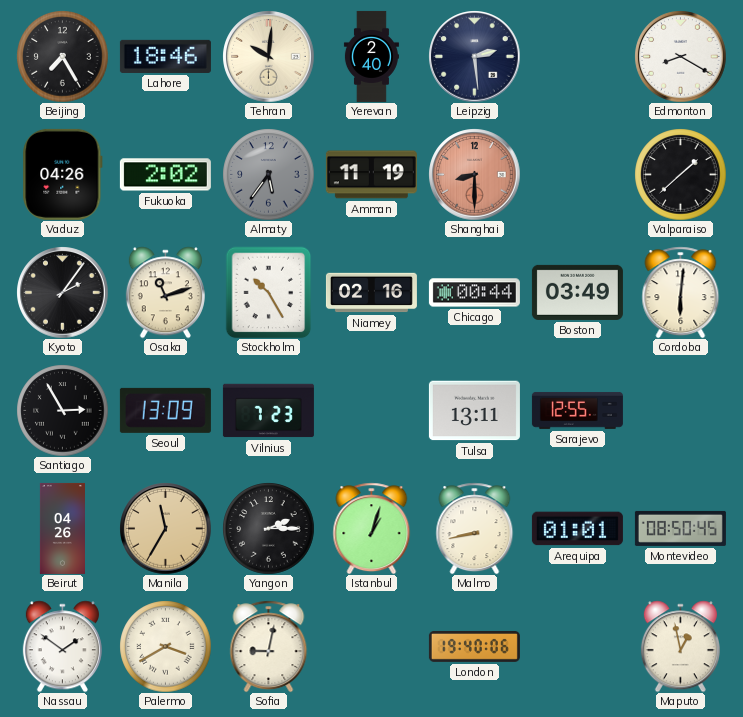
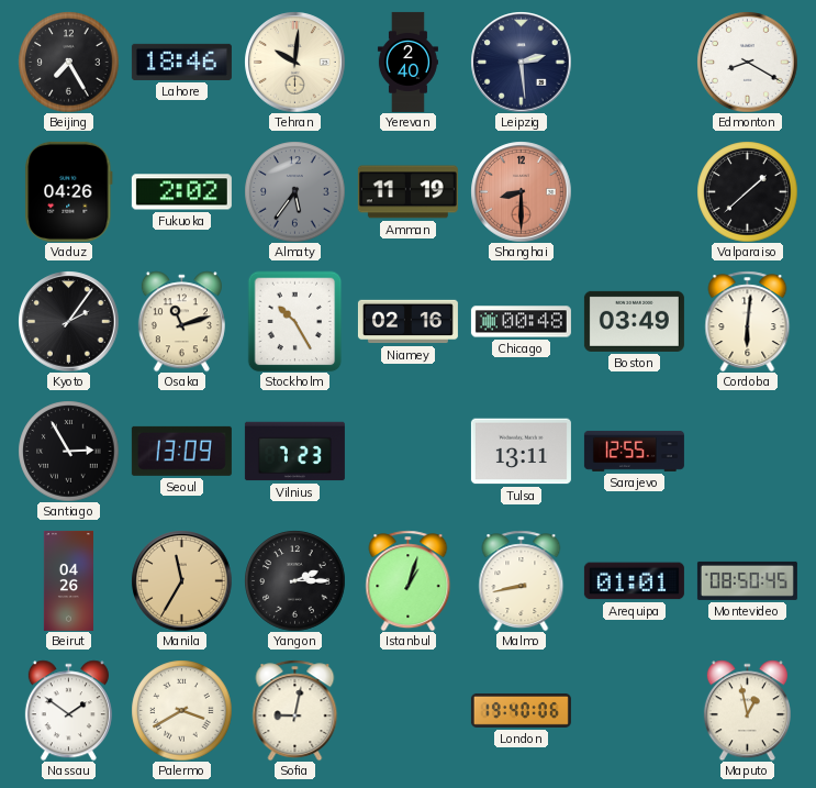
Chicago: 00:44 -> 00:48 (521, 322)
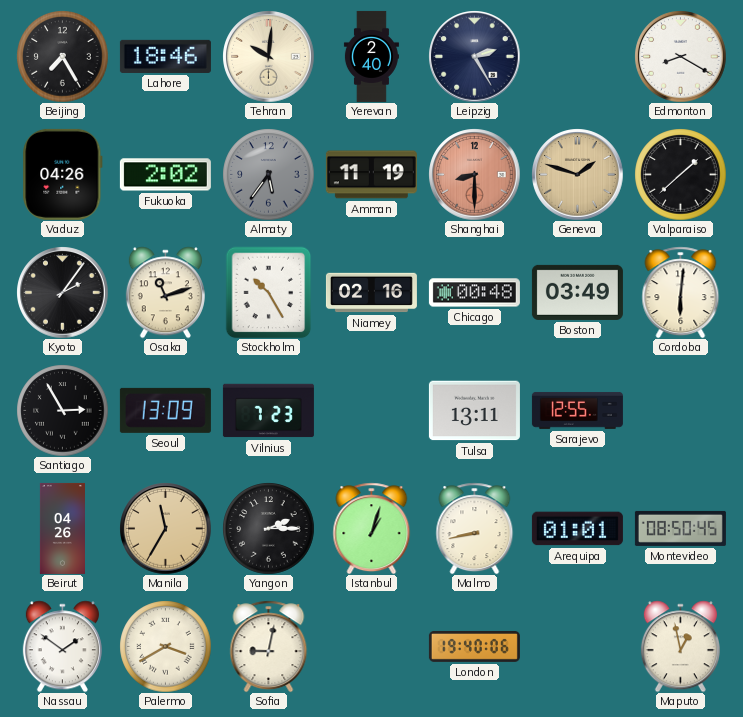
Leipzig: 2:29 -> 2:25 (474, 56)
Geneva: none -> 1:48 (577, 174)
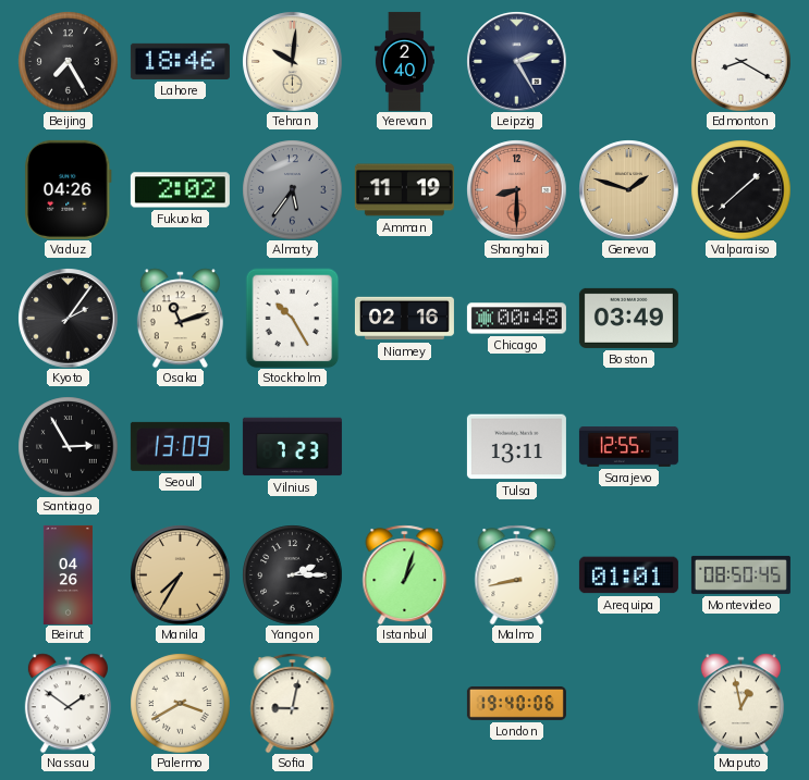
Cordoba: 6:01 -> none (681, 292)
Manila: 11:35 -> 7:35 (180, 574)
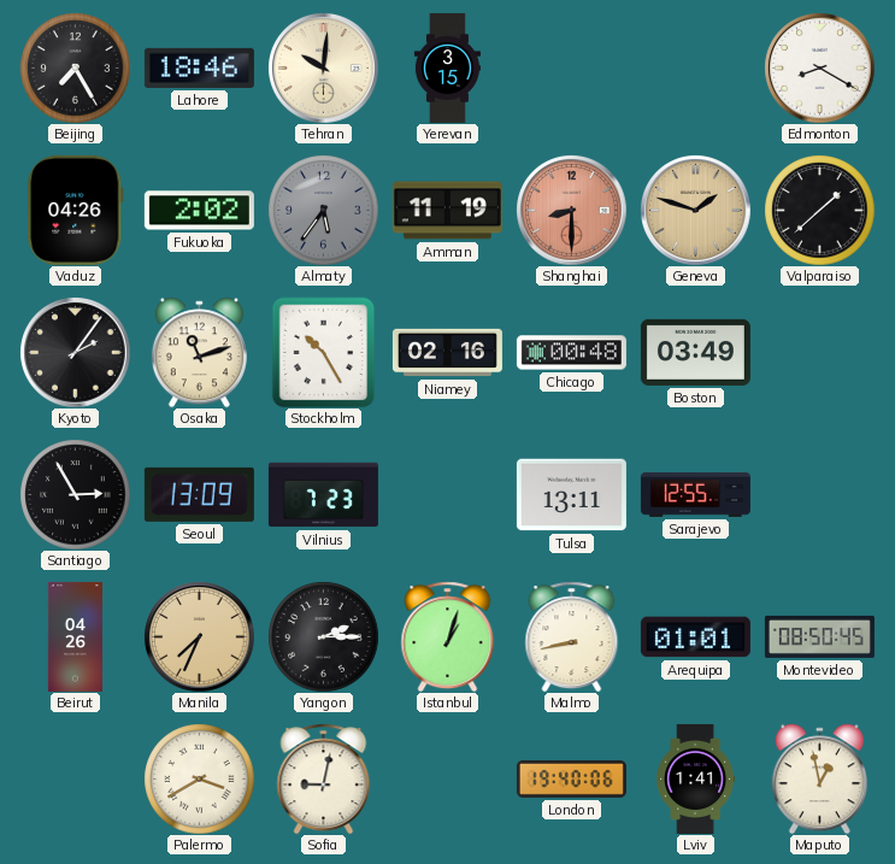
Yerevan: 2:40 -> 3:15 (447, 67)
Leipzig: 2:25 -> none (516, 61)
Manila: 7:35 -> 7:34 (199, 636)
Nassau: 1:51 -> none (68, 703)
Lviv: none -> 1:41 (696, 778)
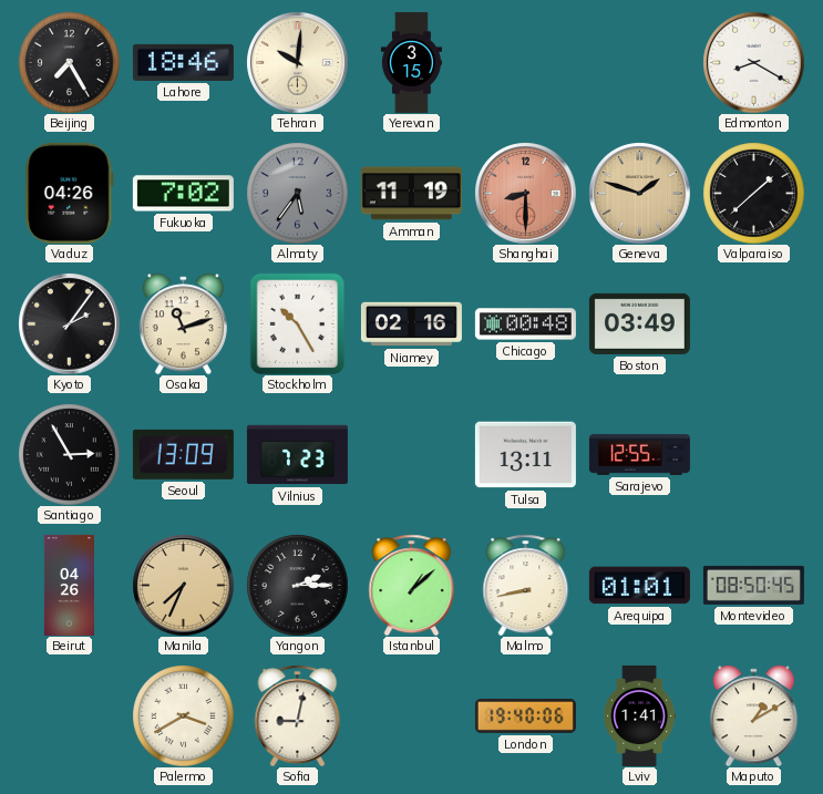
Fukuoka: 2:02 -> 7:02 (183, 194)
Istanbul: 1:03 -> 1:08 (412, 585)
Maputo: 12:58 -> 1:10 (753, 715)
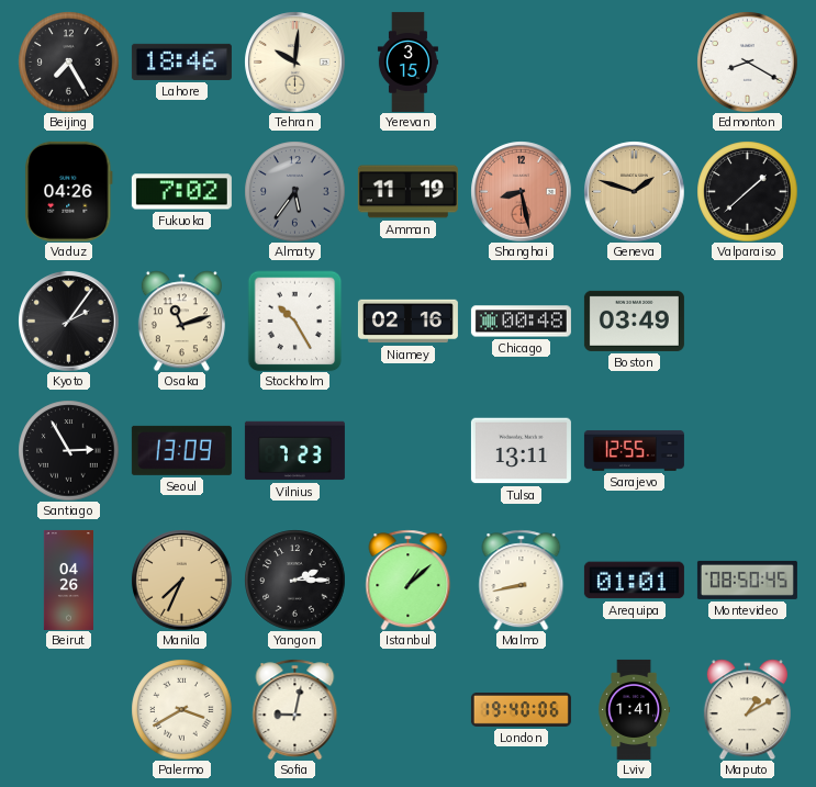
Shanghai: 8:30 -> 8:28 (521, 191)
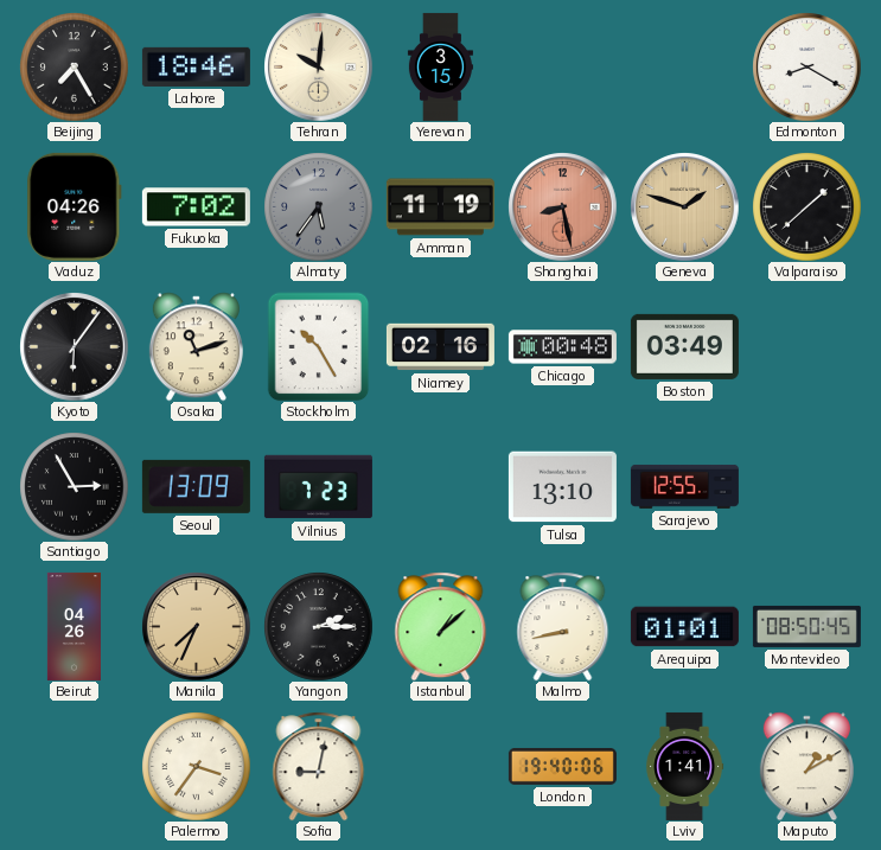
Kyoto: 2:06 -> 6:06 (74, 346)
Tulsa: 13:11 -> 13:10 (562, 487)
Palermo: 3:40 -> 3:36 (196, 766)
